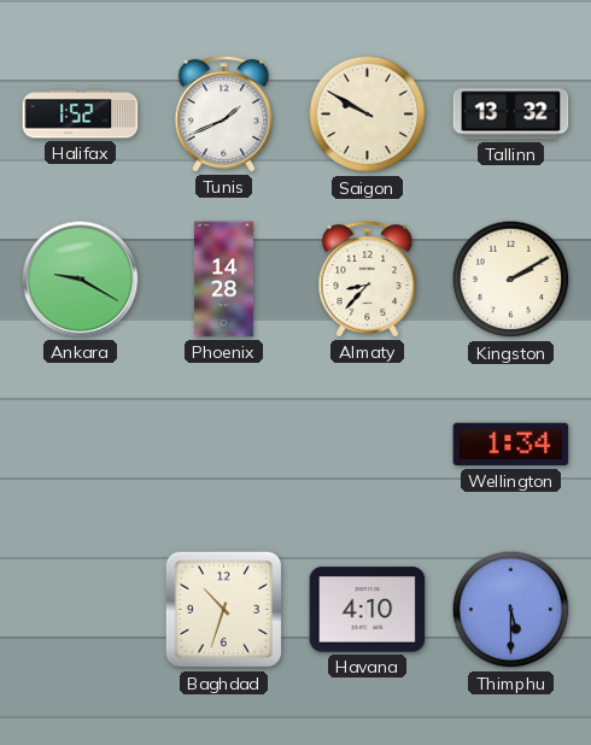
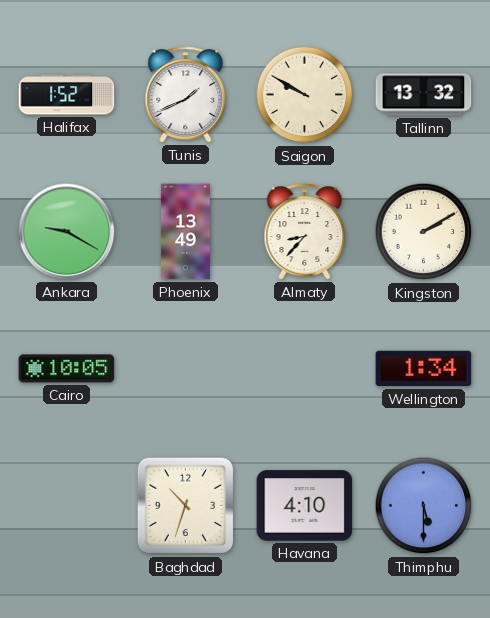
Phoenix: 14:28 -> 13:49 (185, 232)
Cairo: none -> 10:05 (67, 369)
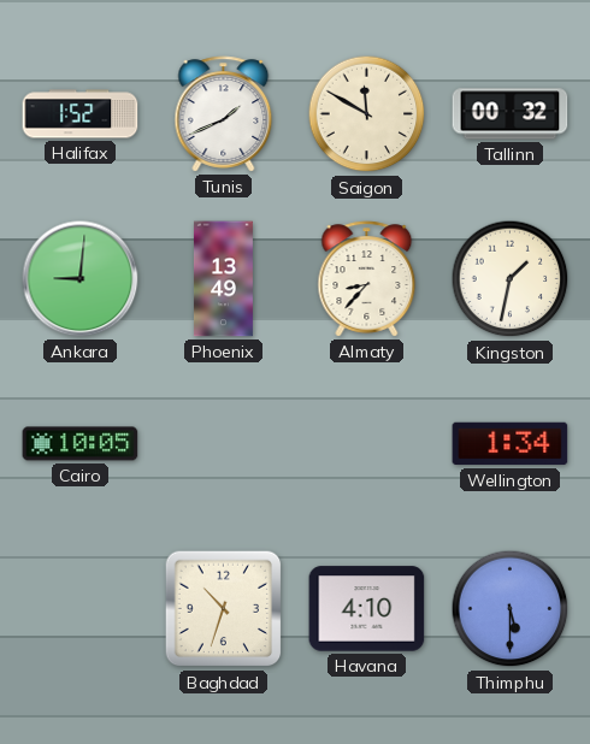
Saigon: 9:50 -> 11:50 (367, 114)
Tallinn: 13:32 -> 00:32 (511, 114)
Ankara: 9:20 -> 9:01 (81, 279)
Kingston: 2:10 -> 1:32 (511, 279)
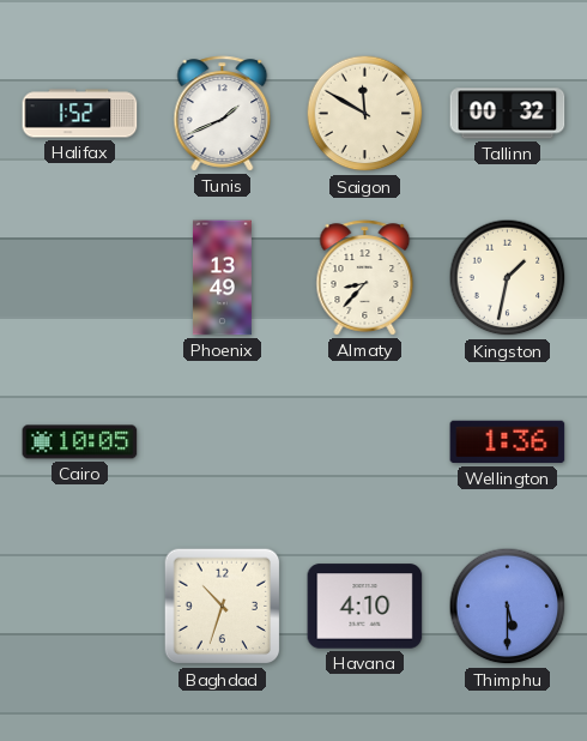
Ankara: 9:01 -> none (81, 279)
Wellington: 1:34 -> 1:36 (508, 442)
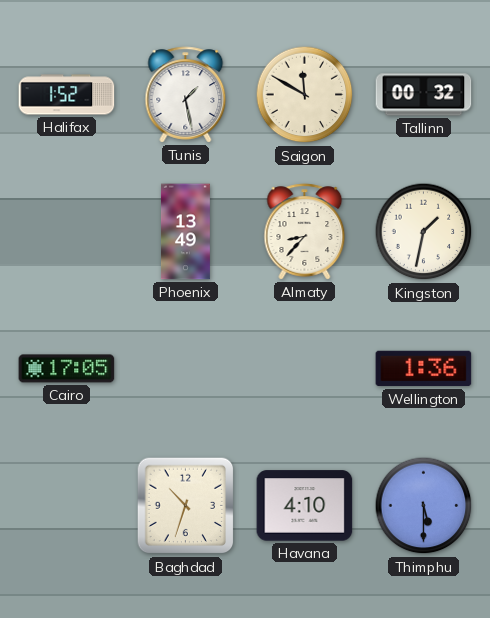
Tunis: 1:41 -> 1:28 (186, 95)
Cairo: 10:05 -> 17:05 (67, 369)
